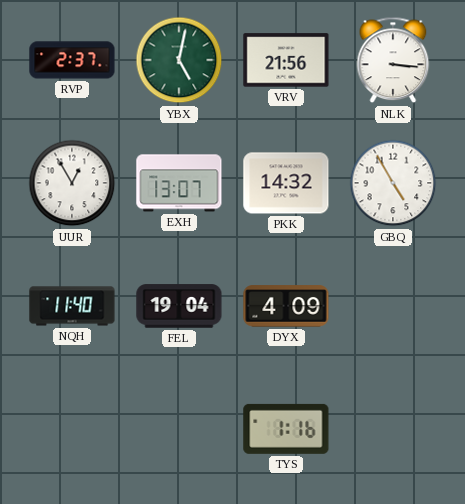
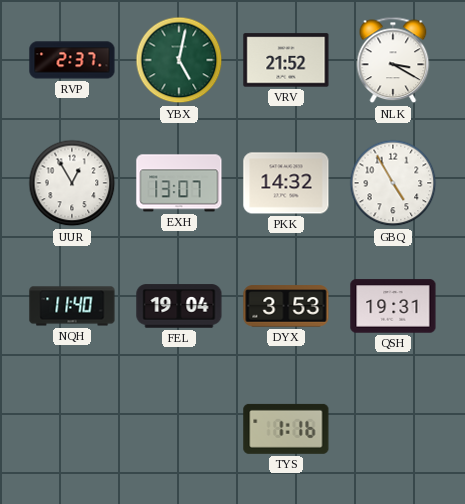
VRV: 21:56 -> 21:52 (286, 60)
NLK: 3:16 -> 3:20 (393, 60)
DYX: 4:09 -> 3:53 (286, 306)
QSH: none -> 19:31 (393, 306)
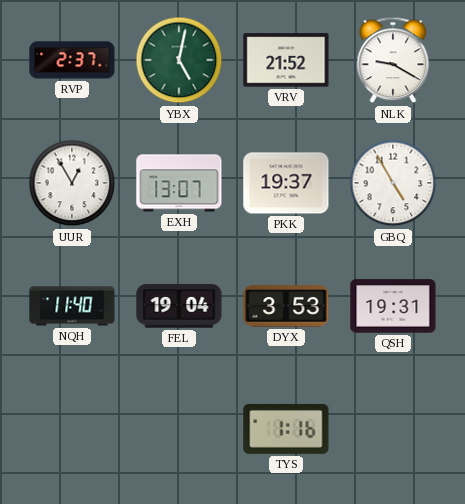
NLK: 3:20 -> 9:20 (393, 60)
PKK: 14:32 -> 19:37 (286, 183)
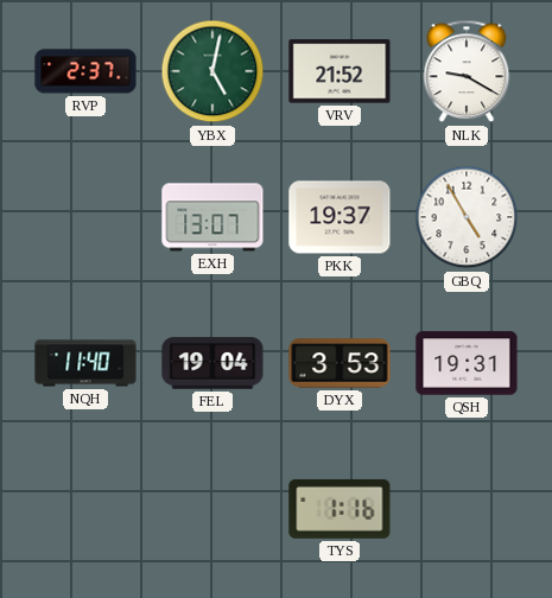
UUR: 12:55 -> none (72, 183)
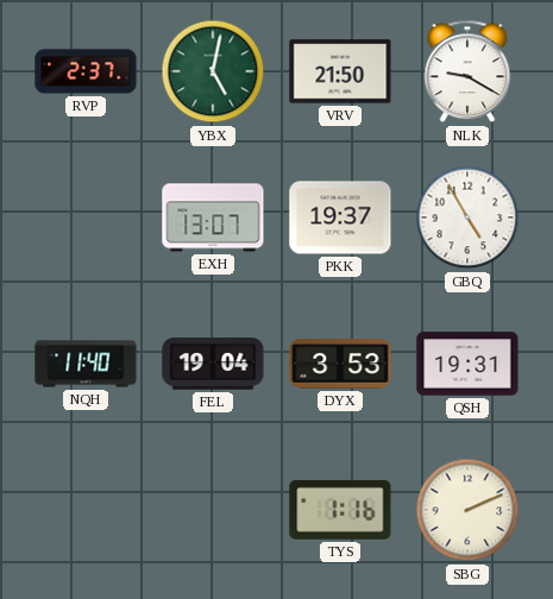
VRV: 21:52 -> 21:50 (340, 71)
SBG: none -> 2:11 (467, 510)
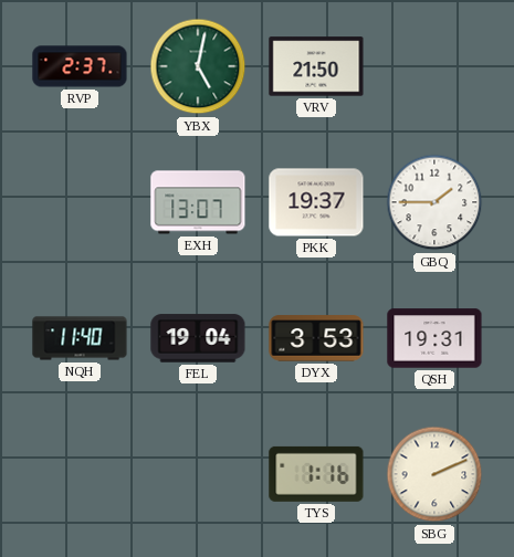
NLK: 9:20 -> none (467, 71)
GBQ: 4:55 -> 1:45 (434, 202)
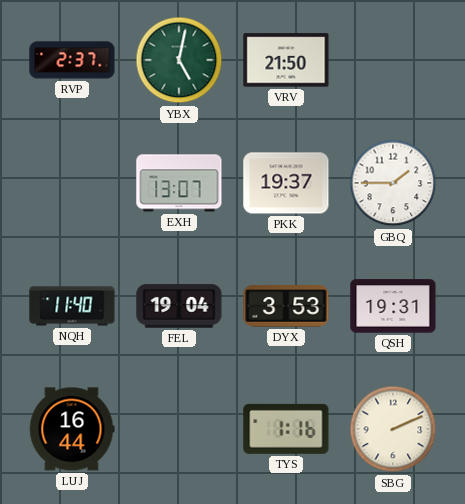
LUJ: none -> 16:44 (72, 429)
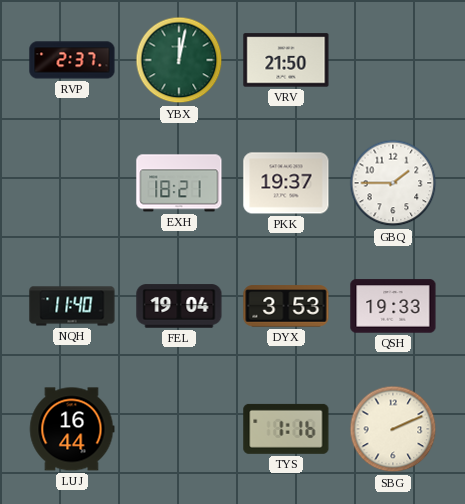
YBX: 5:02 -> 12:02 (179, 60)
EXH: 13:07 -> 18:21 (179, 183)
QSH: 19:31 -> 19:33 (393, 306)
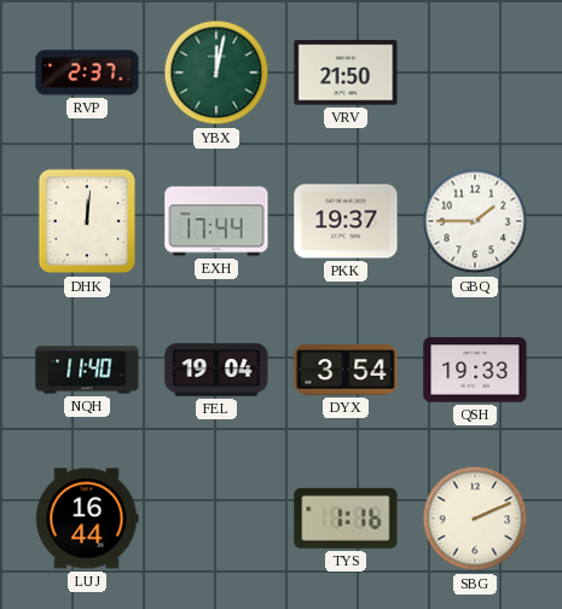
DHK: none -> 12:01 (87, 221)
EXH: 18:21 -> 17:44 (216, 221)
DYX: 3:53 -> 3:54 (346, 370)
